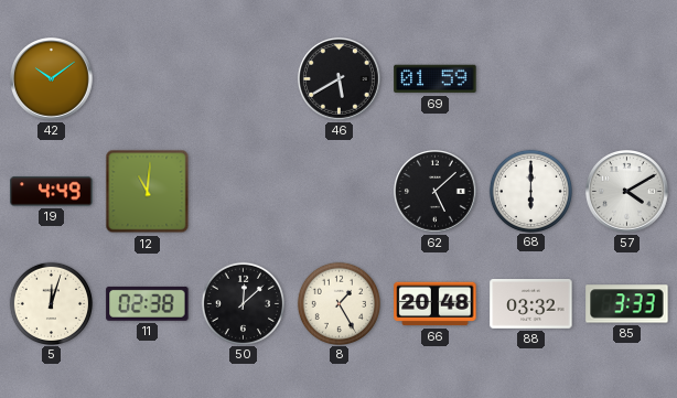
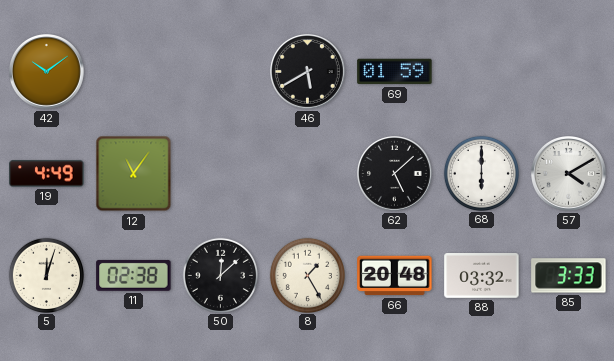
12: 11:01 -> 11:06 (134, 174)
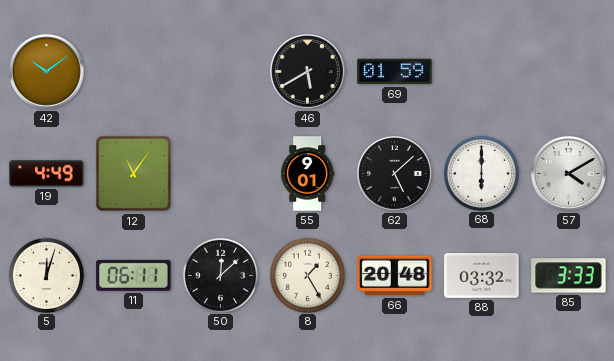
55: none -> 9:01 (308, 174)
11: 02:38 -> 06:11 (134, 275)
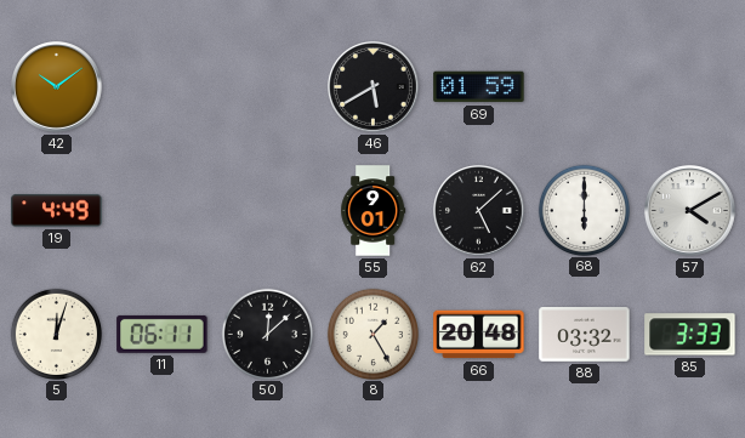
12: 11:06 -> none (134, 174)
